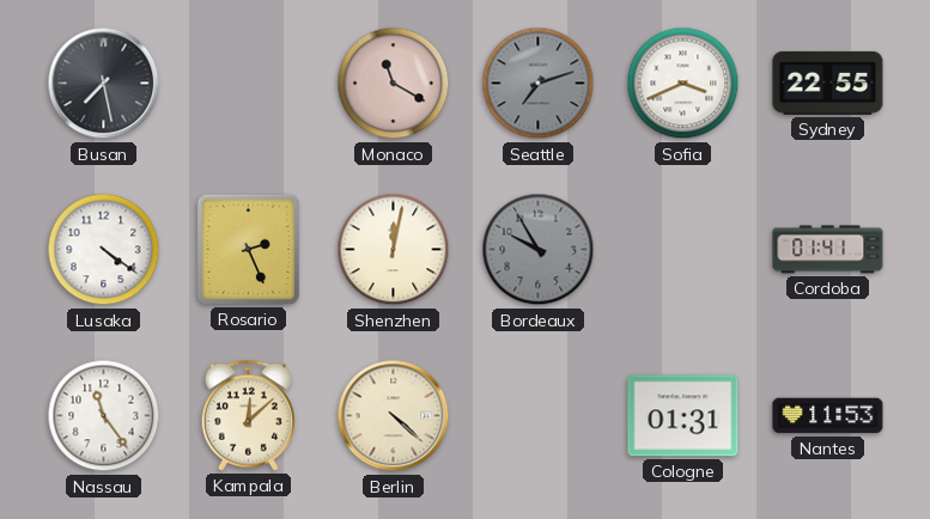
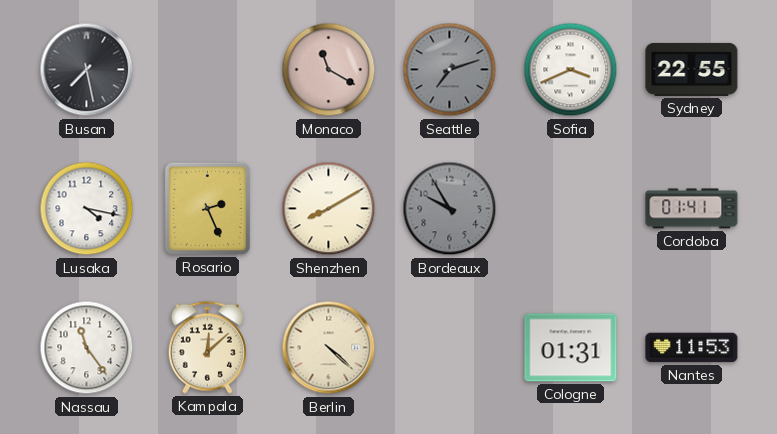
Lusaka: 4:21 -> 4:17 (87, 209)
Shenzhen: 12:02 -> 8:10 (329, 209)
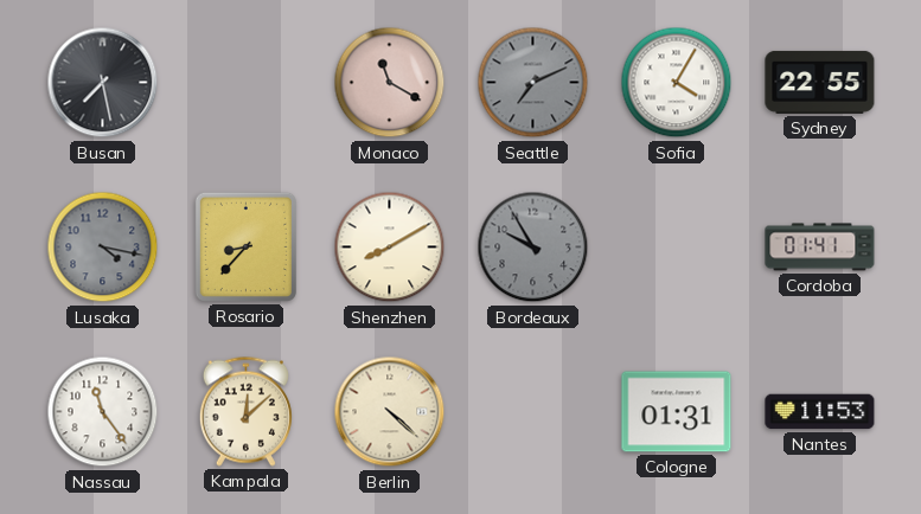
Seattle: 7:12 -> 7:11 (533, 83)
Sofia: 3:41 -> 4:05 (677, 83)
Lusaka dial: white -> grey (103, 248)
Rosario: 2:26 -> 8:37 (245, 246)
